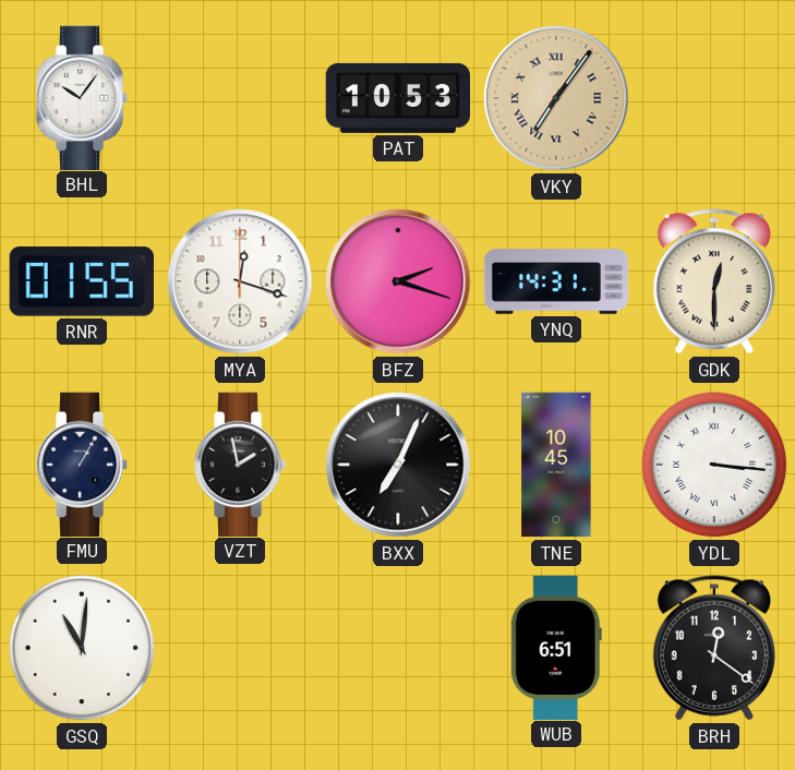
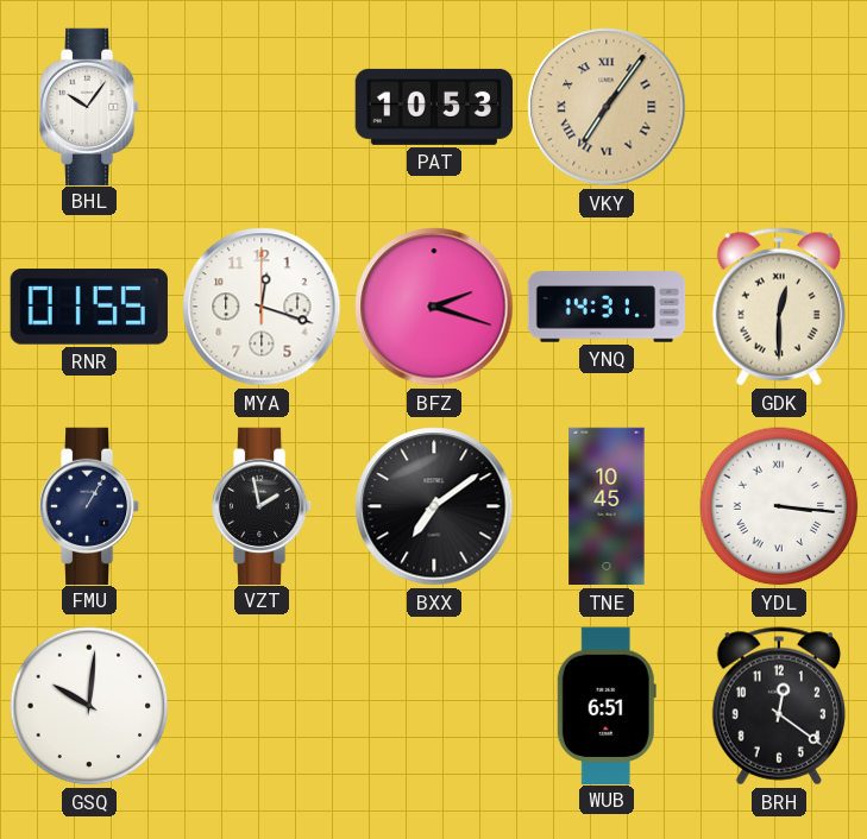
BXX: 7:04 -> 7:09 (434, 506)
GSQ: 11:01 -> 10:01 (89, 706)
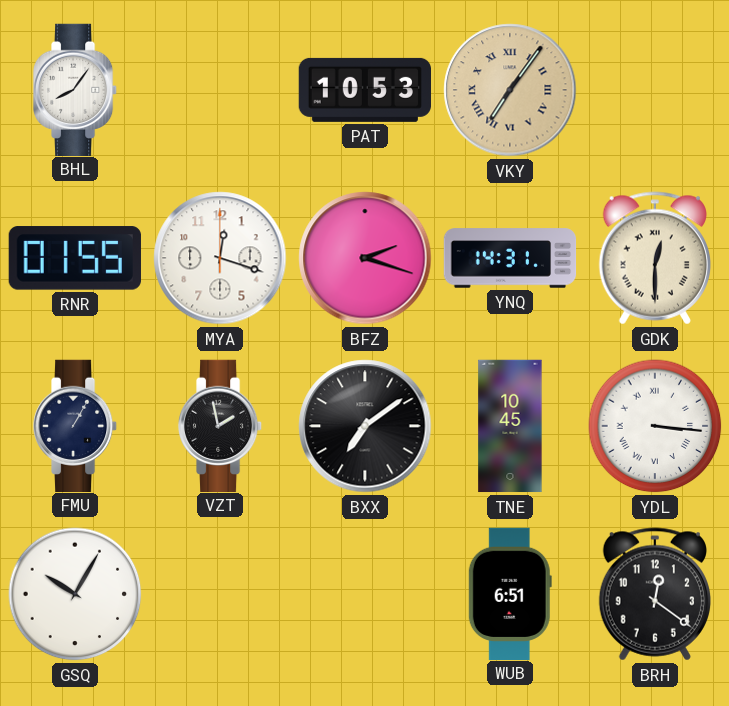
BHL: 10:06 -> 8:06 (75, 89)
GSQ: 10:01 -> 10:05 (75, 594)
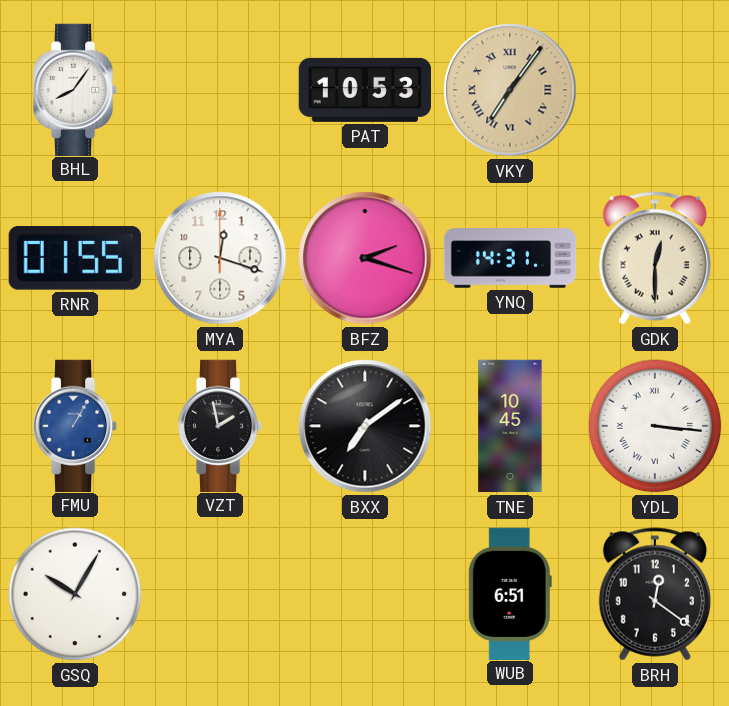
FMU dial: navy -> blue (75, 425)
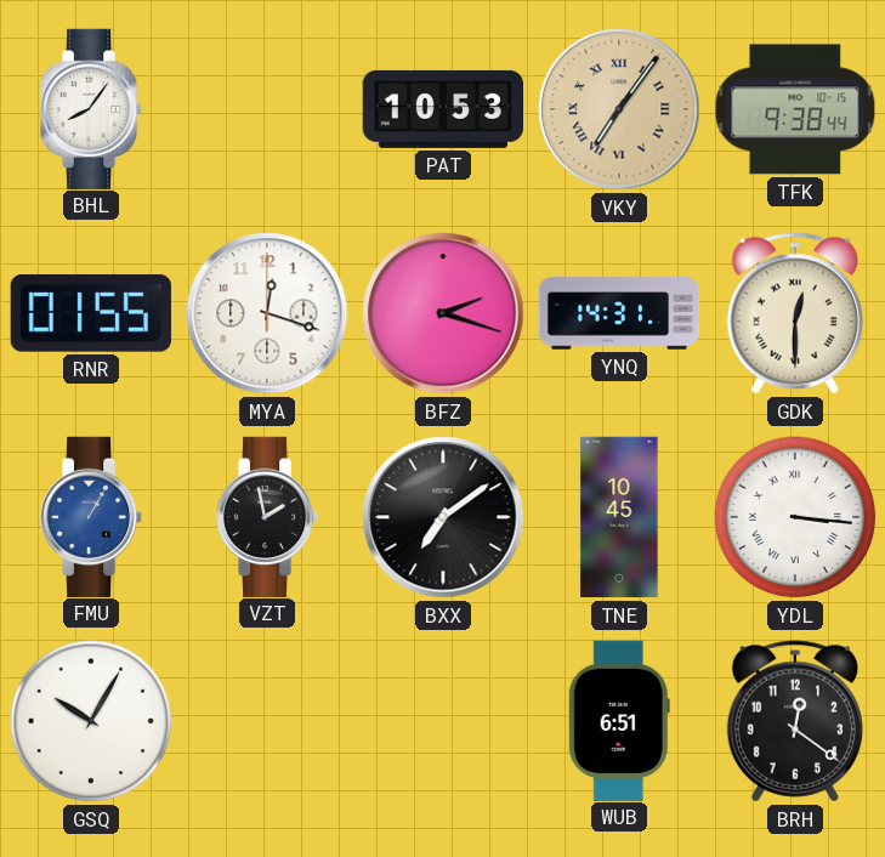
TFK: none -> 9:38 (795, 109)
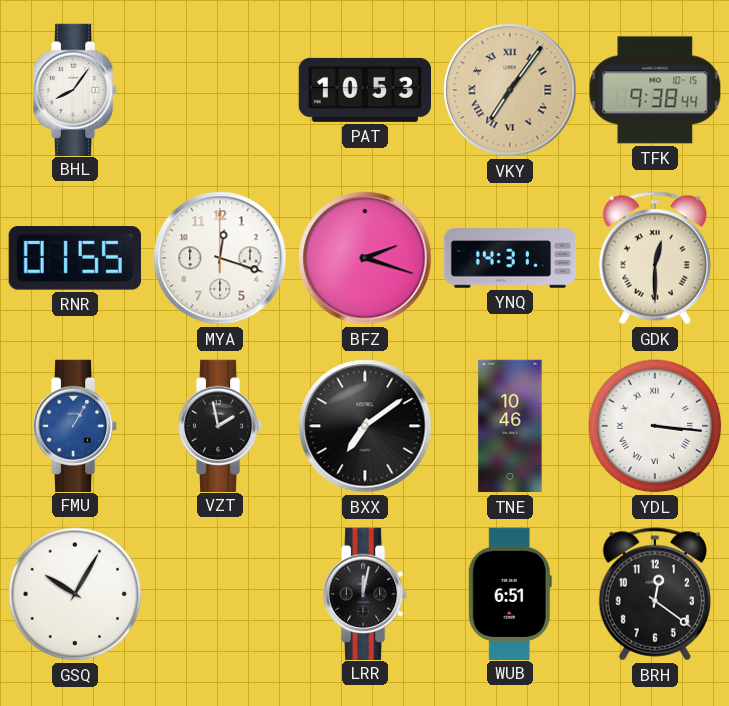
TNE: 10:45 -> 10:46 (510, 426)
LRR: none -> 12:02 (365, 593)
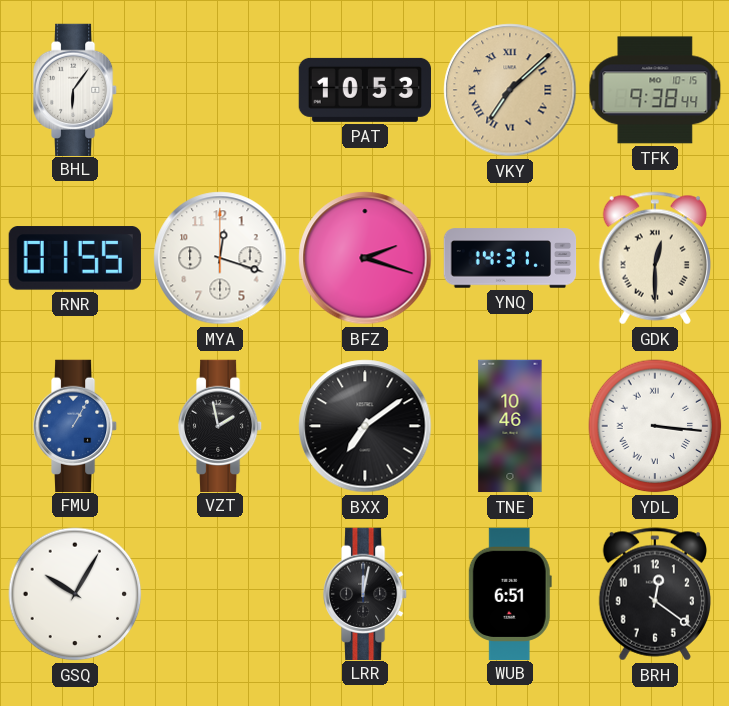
BHL: 8:06 -> 6:06 (75, 89)
VKY: 7:06 -> 7:08 (510, 90)
